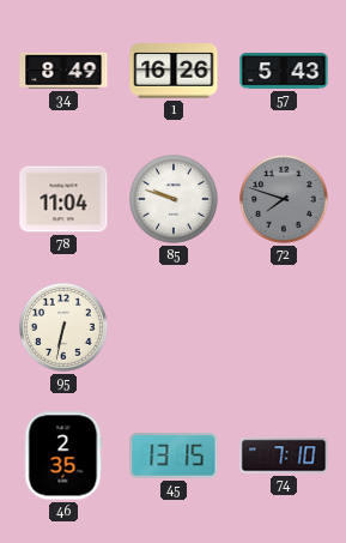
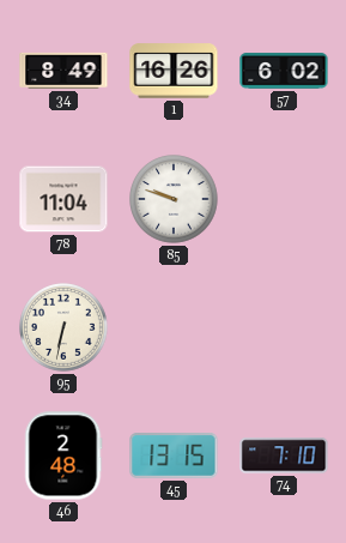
57: 5:43 -> 6:02 (284, 71)
72: 7:48 -> none (285, 200)
46: 2:35 -> 2:48 (63, 455)
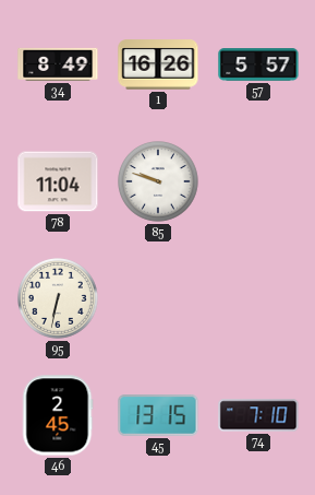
57: 6:02 -> 5:57 (258, 64)
46: 2:48 -> 2:45 (58, 415)
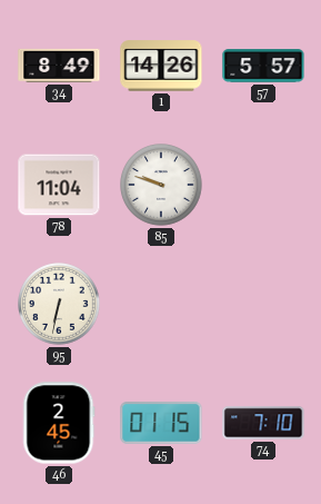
1: 16:26 -> 14:26 (161, 66)
45: 13:15 -> 01:15 (161, 424)
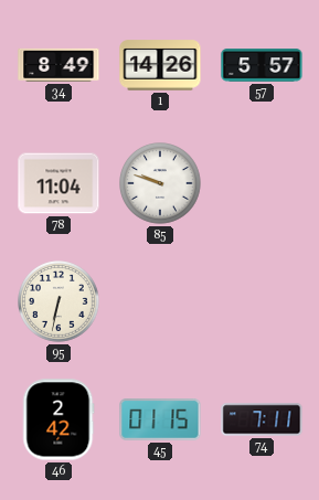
46: 2:45 -> 2:42 (59, 419)
74: 7:10 -> 7:11 (262, 419)
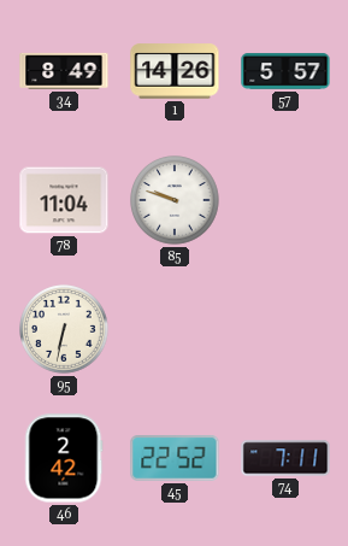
45: 01:15 -> 22:52 (175, 459)
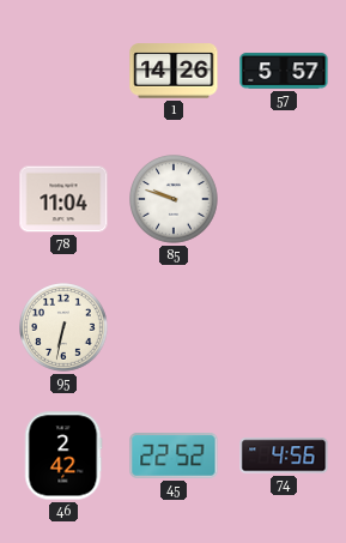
34: 8:49 -> none (64, 71)
74: 7:11 -> 4:56 (284, 455)
